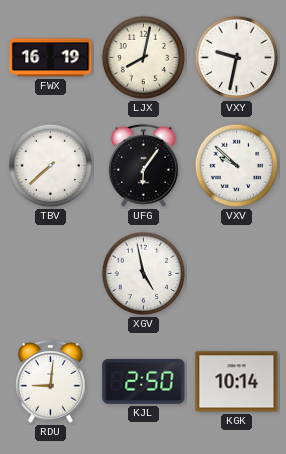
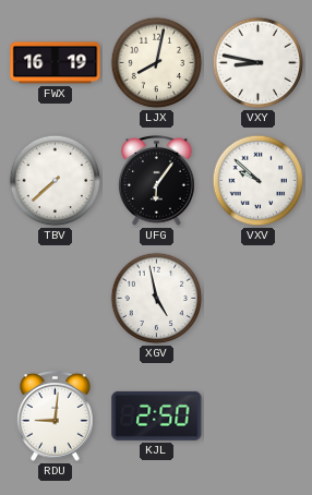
VXY: 9:32 -> 8:47 (259, 63)
KGK: 10:14 -> none (237, 382)
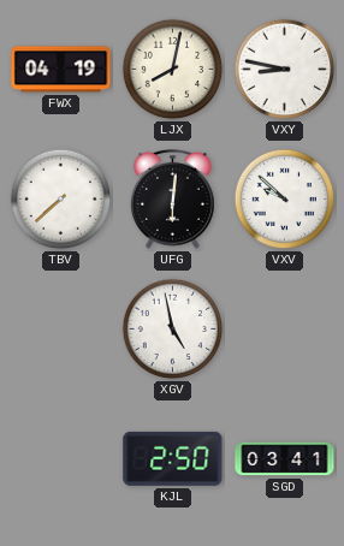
FWX: 16:19 -> 04:19 (61, 70)
UFG: 6:06 -> 6:01 (173, 198)
RDU: 9:01 -> none (56, 415)
SGD: none -> 03:41 (285, 459)
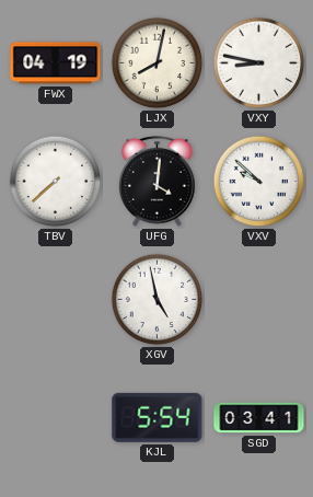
UFG: 6:01 -> 4:01 (158, 181)
KJL: 2:50 -> 5:54 (158, 417)
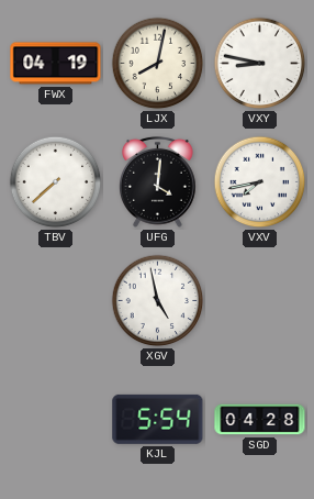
VXV: 9:52 -> 7:43 (260, 182)
SGD: 03:41 -> 04:28 (260, 420)
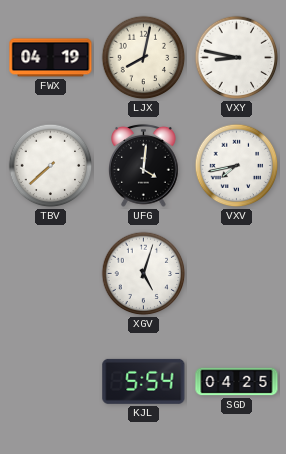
XGV: 4:58 -> 5:03 (144, 274)
SGD: 04:28 -> 04:25 (237, 382)
